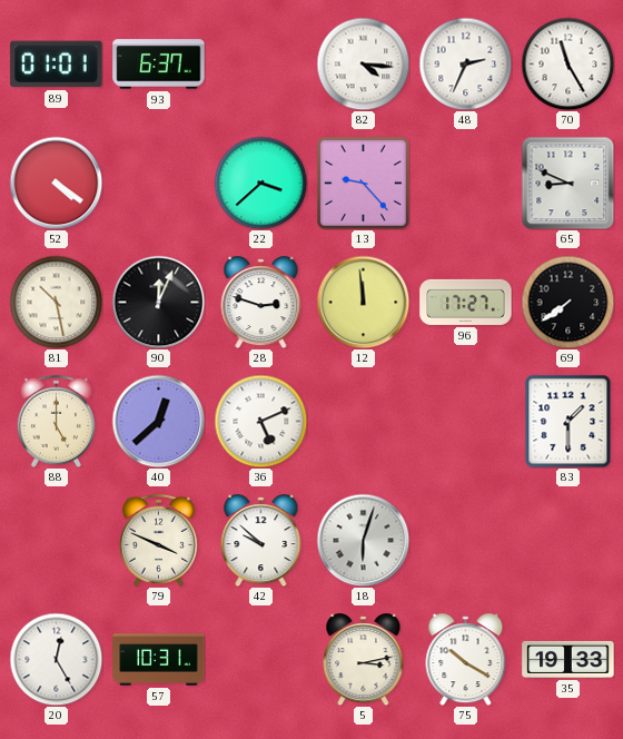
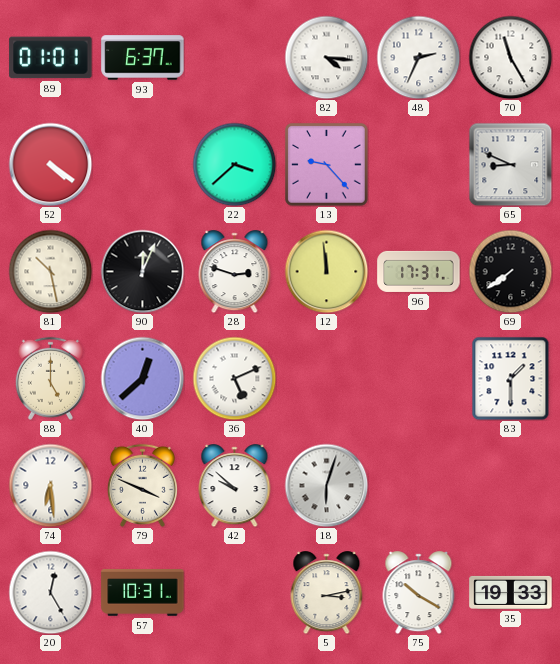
96: 17:27 -> 17:31 (419, 271)
74: none -> 6:29 (50, 485)
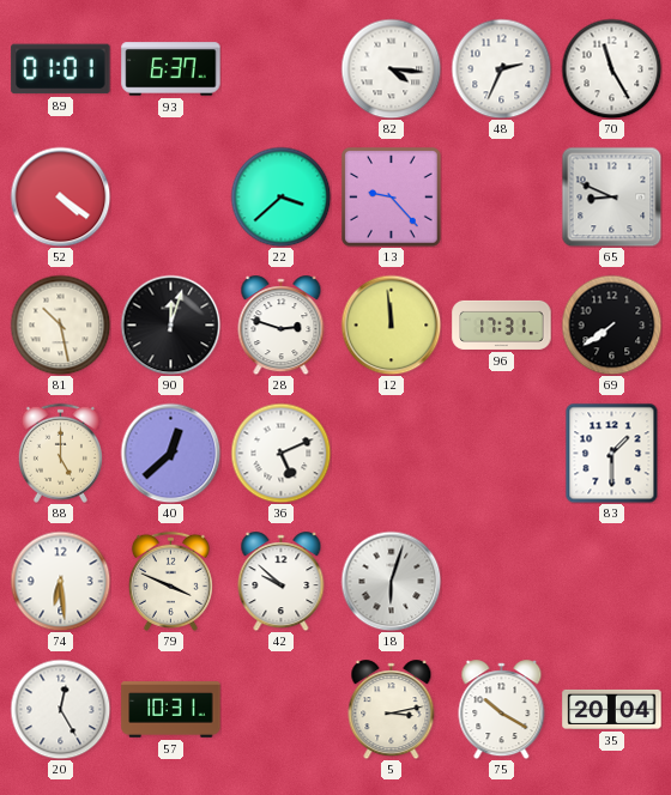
90: 12:04 -> 12:03 (170, 324)
35: 19:33 -> 20:04 (612, 709)
